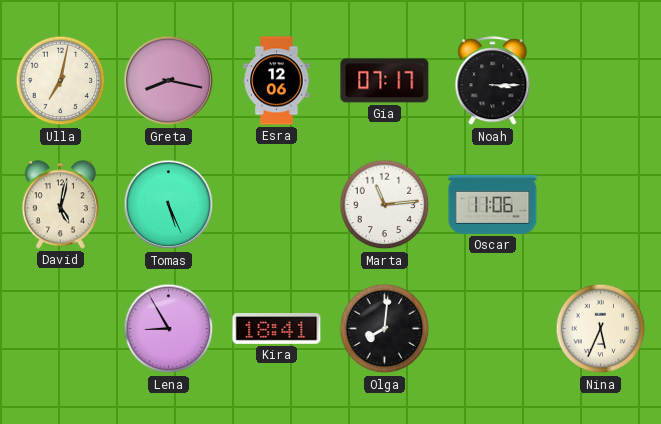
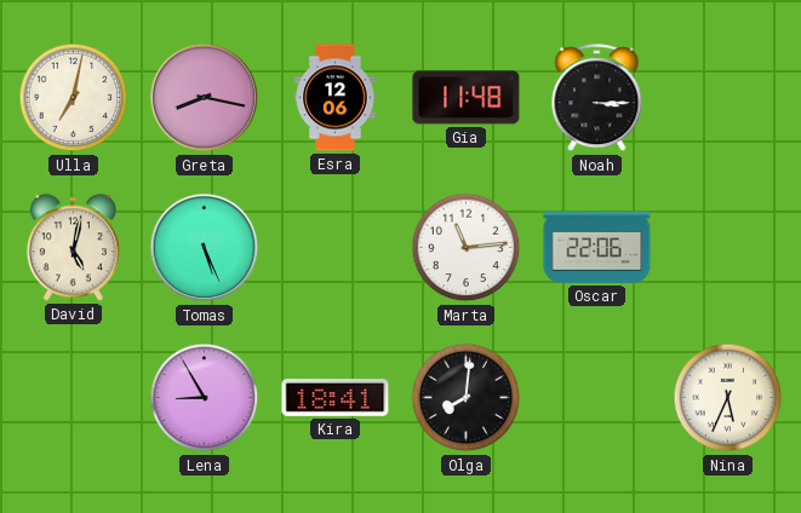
Gia: 07:17 -> 11:48 (467, 98)
Oscar: 11:06 -> 22:06 (597, 247)
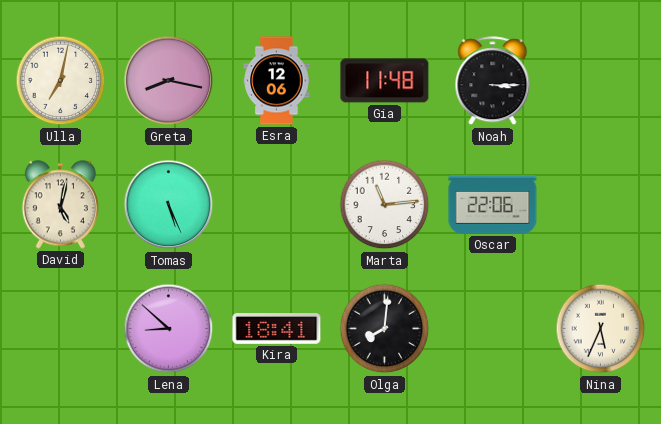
Lena: 8:55 -> 8:52 (169, 329)
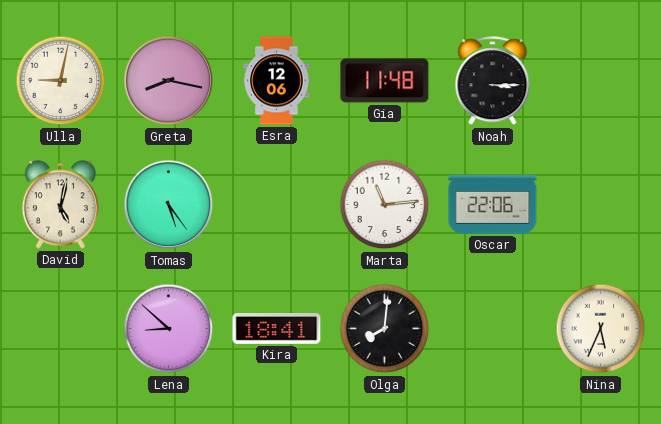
Ulla: 7:02 -> 9:02 (61, 81)
Tomas: 5:26 -> 5:24 (169, 205)
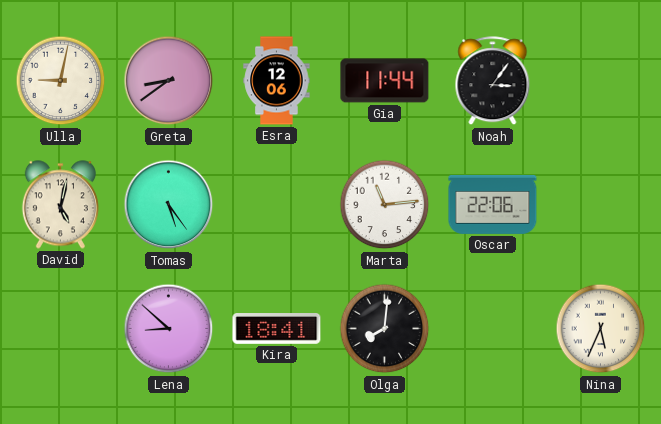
Greta: 8:17 -> 8:39 (169, 81)
Gia: 11:48 -> 11:44 (385, 81)
Noah: 3:15 -> 3:06 (493, 81)
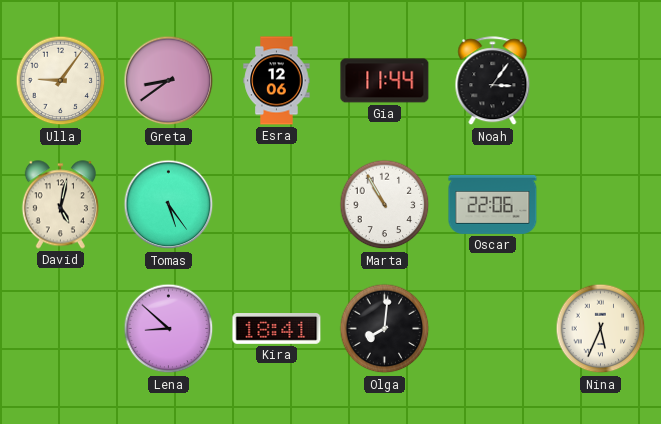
Ulla: 9:02 -> 9:06 (61, 81)
Marta: 11:14 -> 10:55 (385, 205)
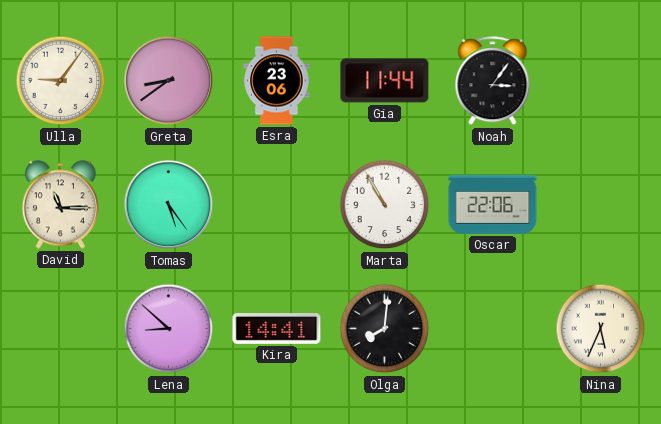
Esra: 12:06 -> 23:06 (277, 81)
David: 5:02 -> 11:15 (60, 205)
Kira: 18:41 -> 14:41 (277, 329)
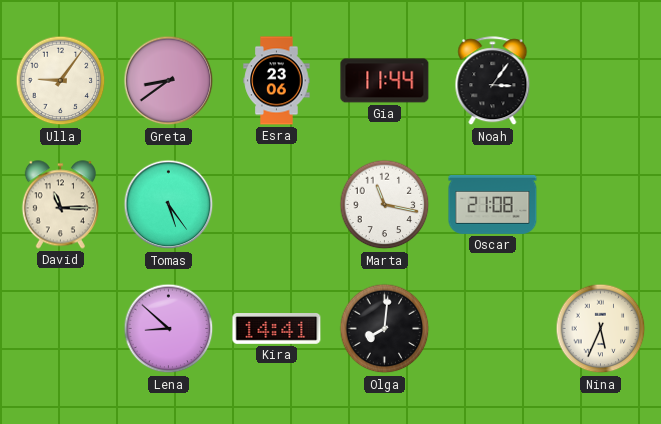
Marta: 10:55 -> 11:17 (385, 205)
Oscar: 22:06 -> 21:08 (493, 204)
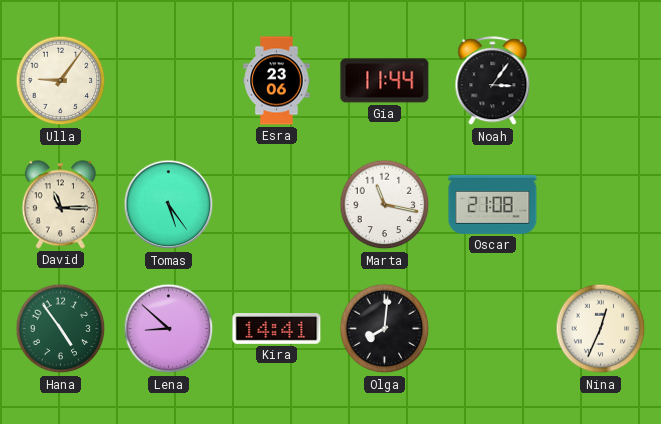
Greta: 8:39 -> none (169, 81)
Hana: none -> 4:54 (61, 329)
Nina: 5:34 -> 12:34 (601, 329)
